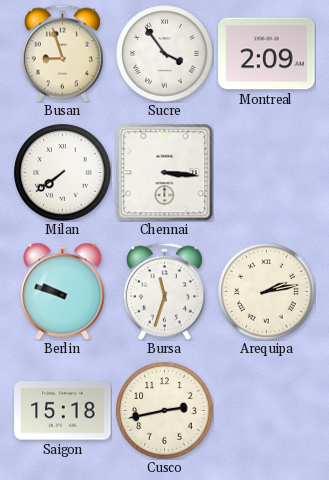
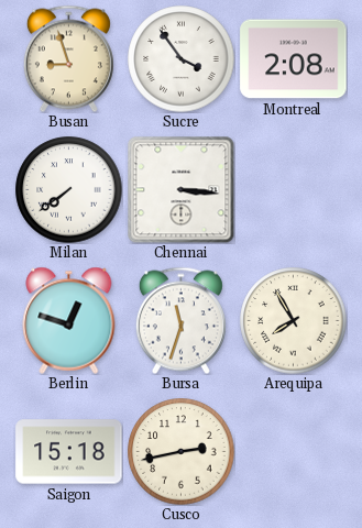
Montreal: 2:09 -> 2:08 (294, 59)
Berlin: 9:48 -> 12:48 (69, 320)
Arequipa: 2:13 -> 7:55 (294, 321)
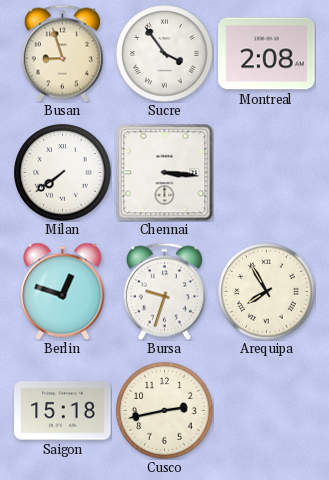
Bursa: 11:33 -> 9:33 (164, 291)
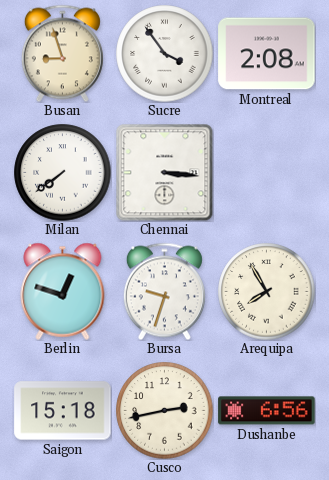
Dushanbe: none -> 6:56 (267, 411)
